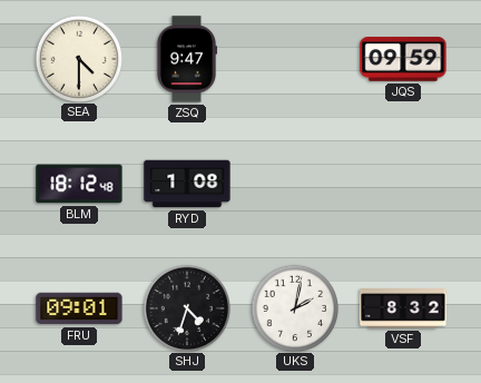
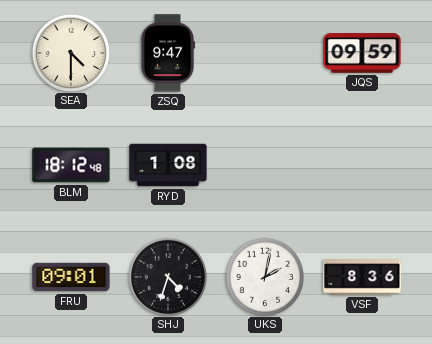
VSF: 8:32 -> 8:36 (362, 277)
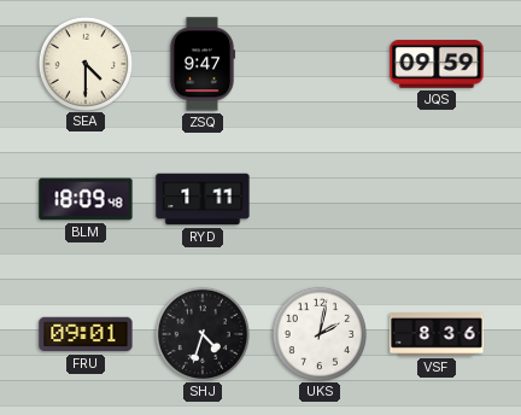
BLM: 18:12 -> 18:09 (86, 199)
RYD: 1:08 -> 1:11 (203, 199)
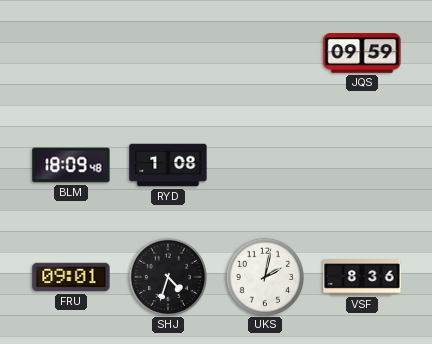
SEA: 4:30 -> none (84, 63)
ZSQ: 9:47 -> none (203, 64)
RYD: 1:11 -> 1:08 (168, 165)
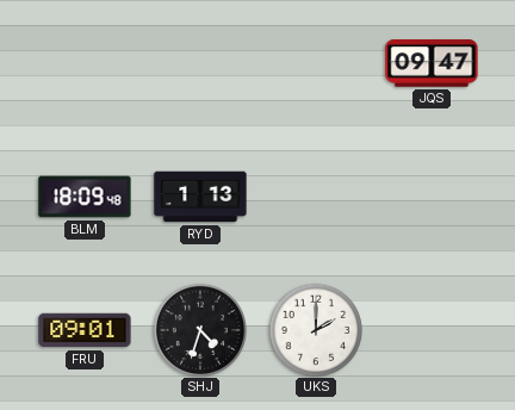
JQS: 09:59 -> 09:47 (432, 63)
RYD: 1:08 -> 1:13 (200, 197)
UKS: 2:02 -> 2:00 (315, 329)
VSF: 8:36 -> none (362, 277)
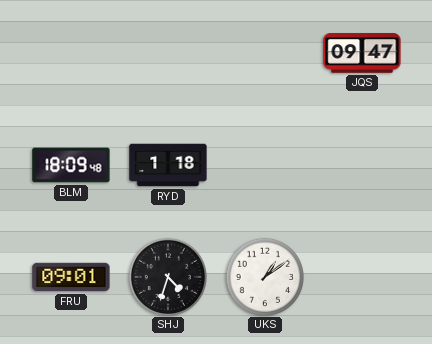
RYD: 1:13 -> 1:18 (168, 165)
UKS: 2:00 -> 1:09 (264, 276)
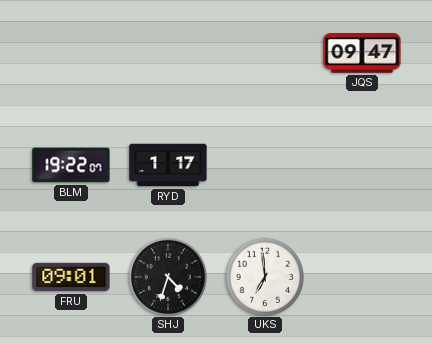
BLM: 18:09 -> 19:22 (71, 165)
RYD: 1:18 -> 1:17 (168, 165)
UKS: 1:09 -> 6:59 (264, 276)
